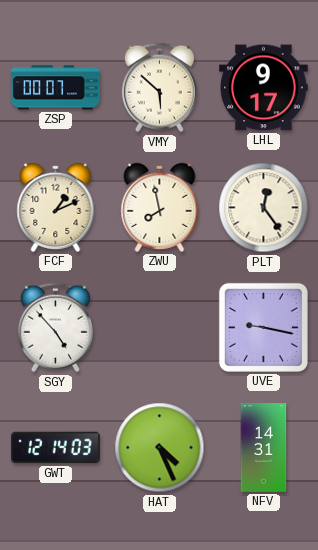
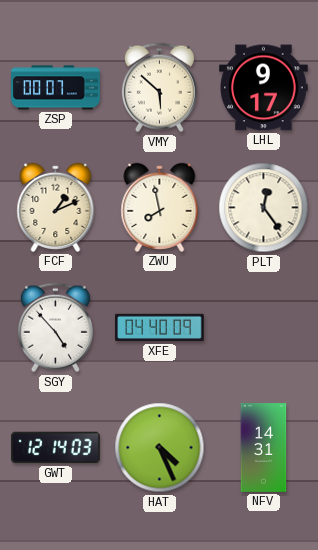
XFE: none -> 04:40 (160, 328)
UVE: 9:17 -> none (263, 327)
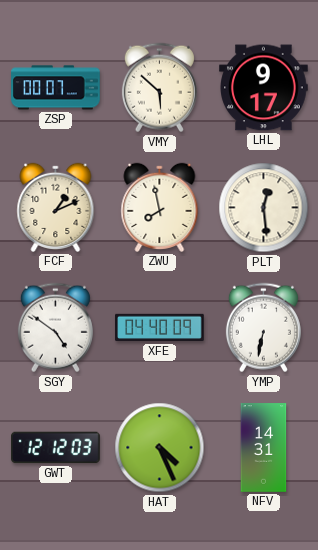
PLT: 12:24 -> 12:29 (264, 208)
SGY: 4:53 -> 4:51 (55, 328)
YMP: none -> 6:32 (263, 328)
GWT: 12:14 -> 12:12 (56, 448)
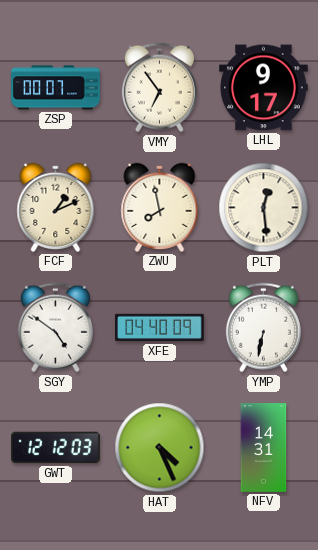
VMY: 5:52 -> 6:54 (159, 88)
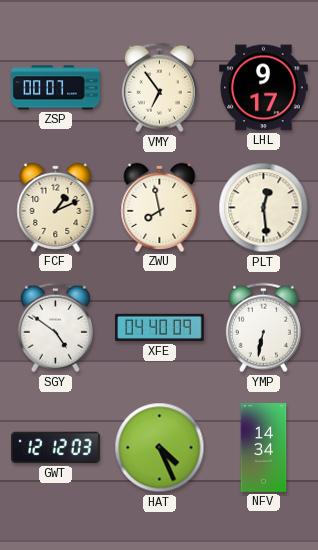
NFV: 14:31 -> 14:34 (264, 448)
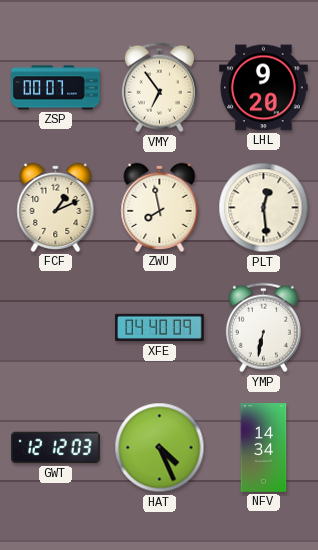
LHL: 9:17 -> 9:20 (264, 88)
SGY: 4:51 -> none (55, 328)
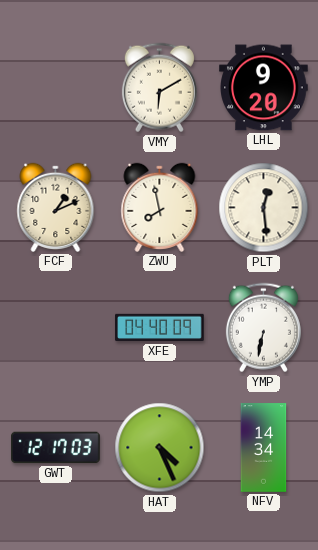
ZSP: 00:07 -> none (56, 88)
VMY: 6:54 -> 6:10 (159, 88)
GWT: 12:12 -> 12:17 (56, 448)
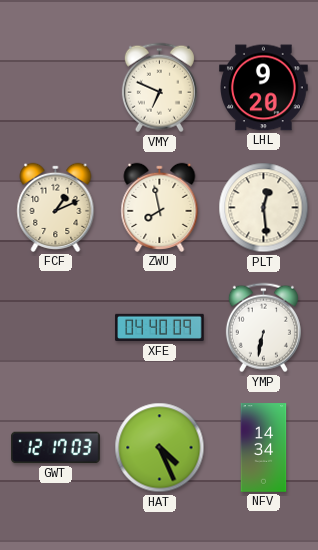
VMY: 6:10 -> 6:49 (159, 88)
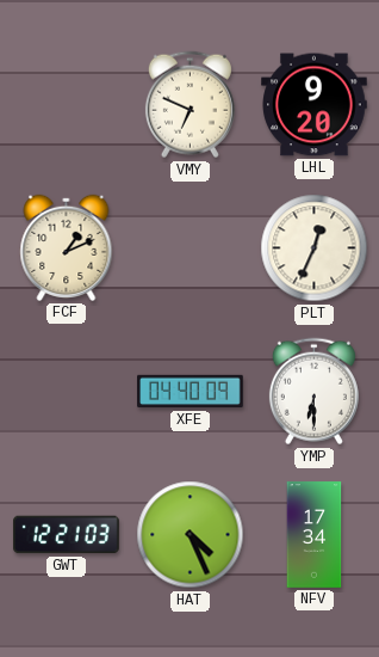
ZWU: 7:58 -> none (160, 207)
PLT: 12:29 -> 12:34 (315, 248)
YMP: 6:32 -> 6:30 (313, 392)
GWT: 12:17 -> 12:21 (67, 535)
NFV: 14:34 -> 17:34 (315, 535)
